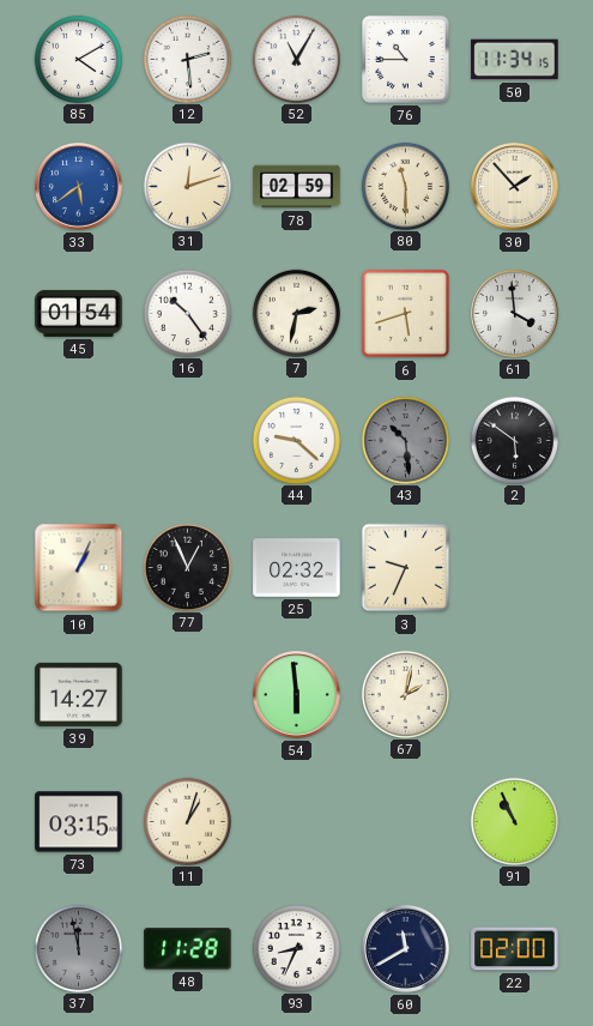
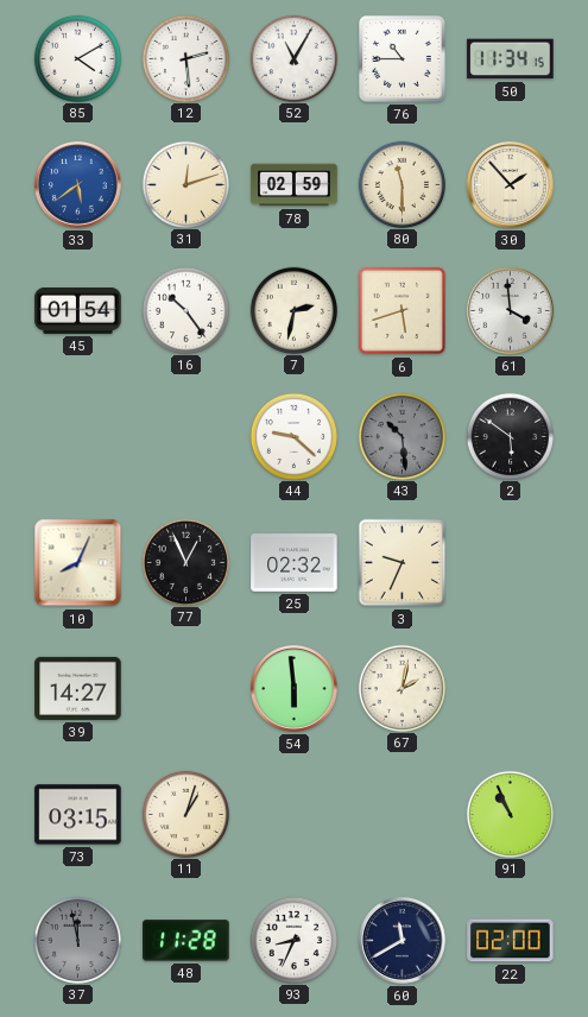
10: 1:04 -> 8:04 (78, 563)
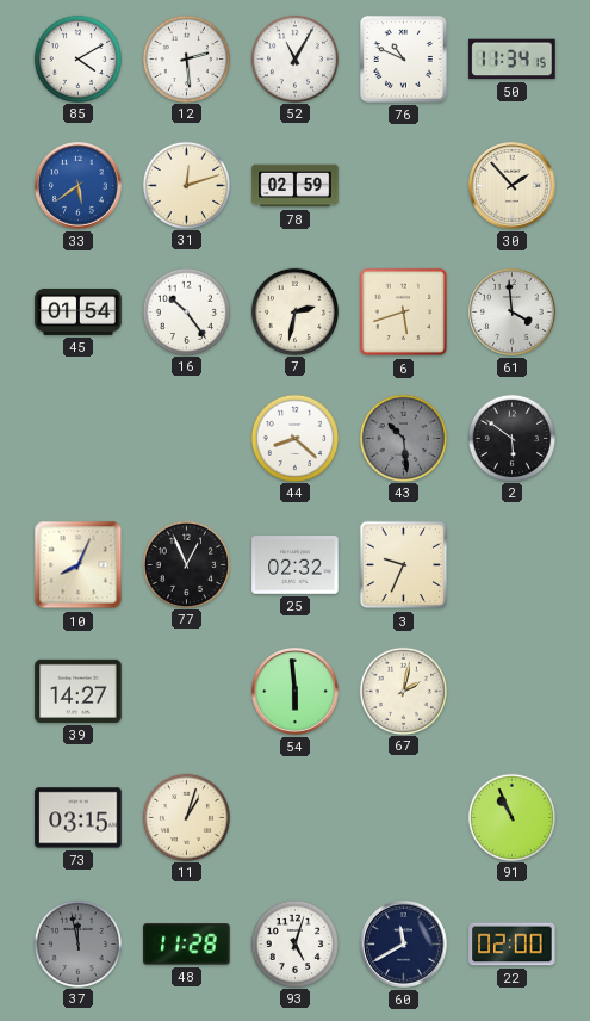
76: 10:45 -> 10:49 (403, 58)
80: 11:30 -> none (402, 184)
44: 9:22 -> 8:22 (294, 438)
93: 8:34 -> 5:03 (294, 943)
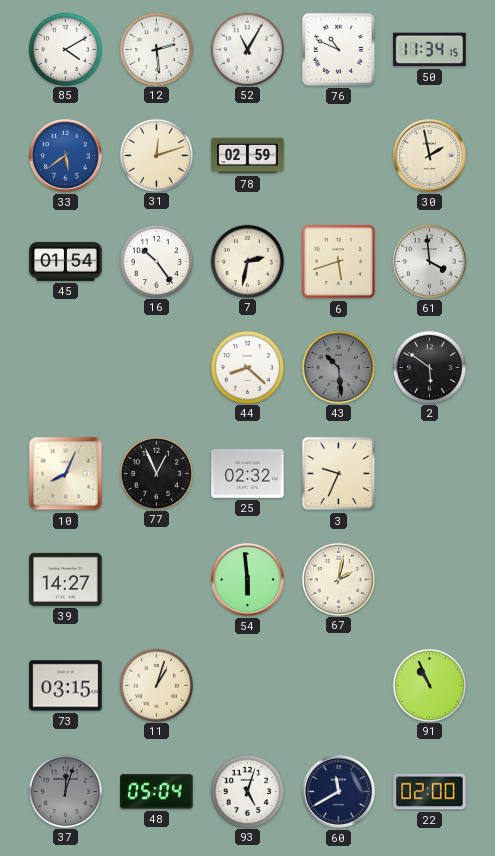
30: 1:53 -> 1:58 (430, 156)
37: 11:58 -> 12:03 (65, 791)
48: 11:28 -> 05:04 (157, 792)
